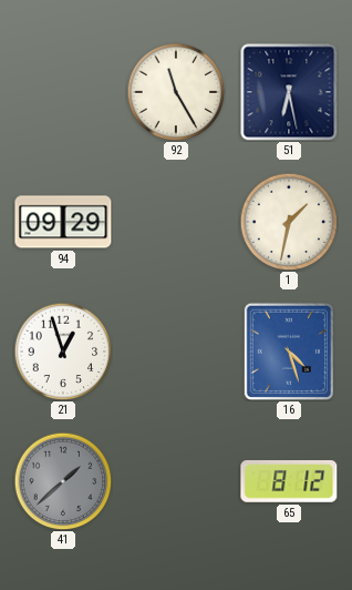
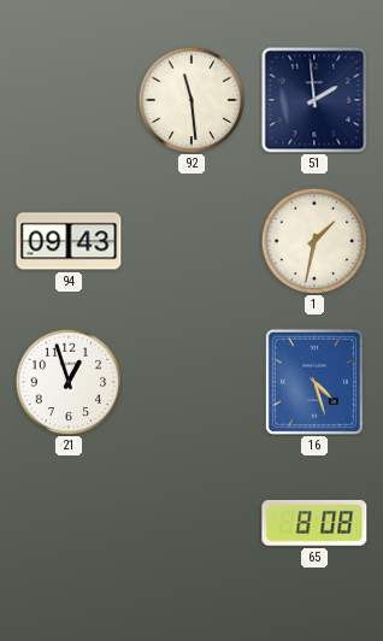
92: 11:25 -> 11:29 (191, 100)
51: 6:28 -> 1:59 (314, 100)
94: 09:29 -> 09:43 (69, 241)
41: 1:38 -> none (63, 481)
65: 8:12 -> 8:08 (314, 523)
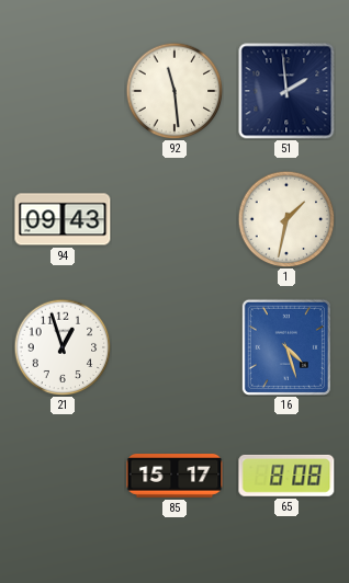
85: none -> 15:17 (174, 477)
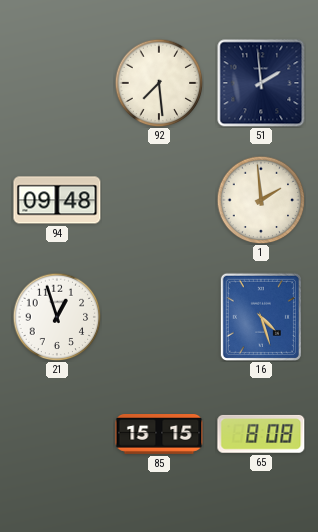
92: 11:29 -> 7:29 (159, 83)
94: 09:43 -> 09:48 (57, 200)
1: 1:32 -> 1:59 (261, 200)
85: 15:17 -> 15:15 (159, 435)
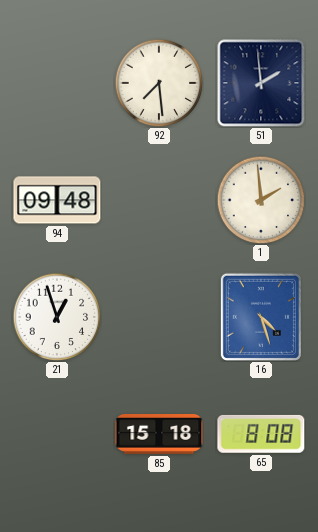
85: 15:15 -> 15:18 (159, 435)
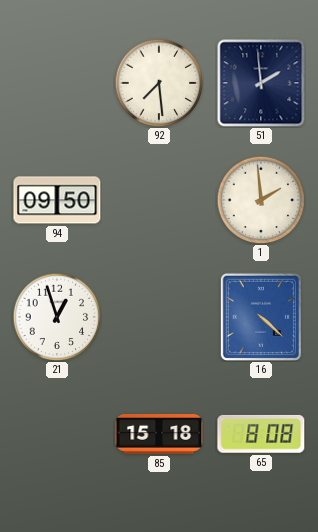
94: 09:48 -> 09:50 (57, 200)
16: 4:27 -> 4:22 (261, 317)
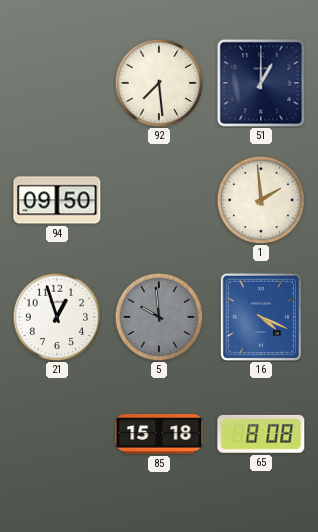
51: 1:59 -> 1:00 (261, 83)
5: none -> 9:59 (159, 317)
16: 4:22 -> 4:19 (261, 317)
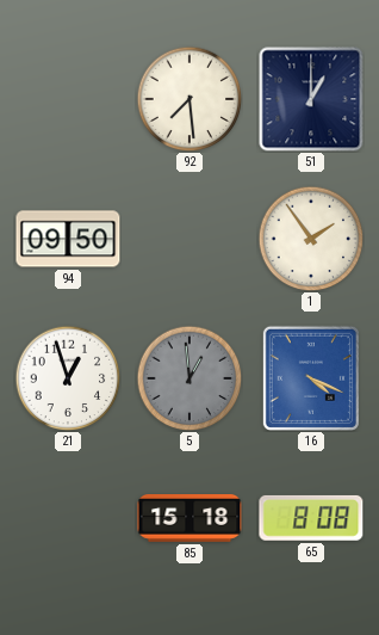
1: 1:59 -> 1:54 (311, 239)
5: 9:59 -> 12:59 (189, 378)
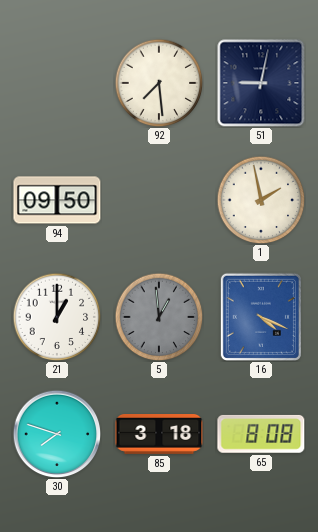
51: 1:00 -> 9:02 (261, 83)
1: 1:54 -> 1:58 (261, 200)
21: 12:57 -> 1:00 (57, 317)
30: none -> 7:48 (57, 434)
85: 15:18 -> 3:18 (159, 435)
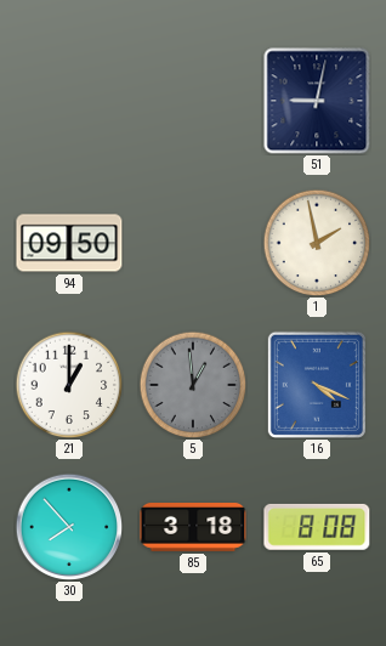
92: 7:29 -> none (159, 83)
30: 7:48 -> 7:53 (69, 527)
